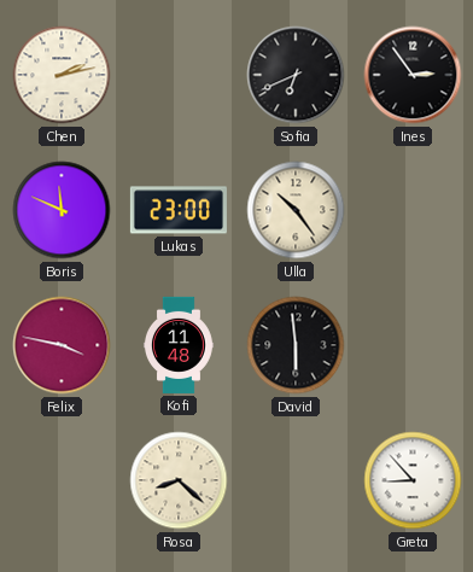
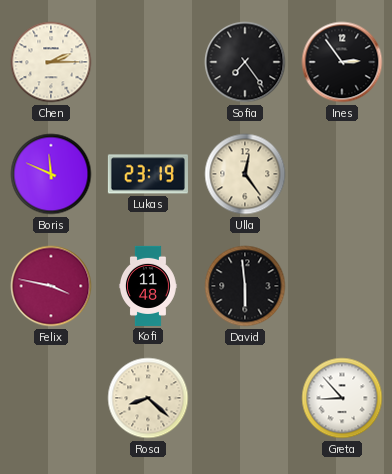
Chen: 2:13 -> 2:15 (51, 62)
Sofia: 6:41 -> 7:24 (245, 62)
Lukas: 23:00 -> 23:19 (148, 174)
Ulla: 10:24 -> 12:24 (245, 174)
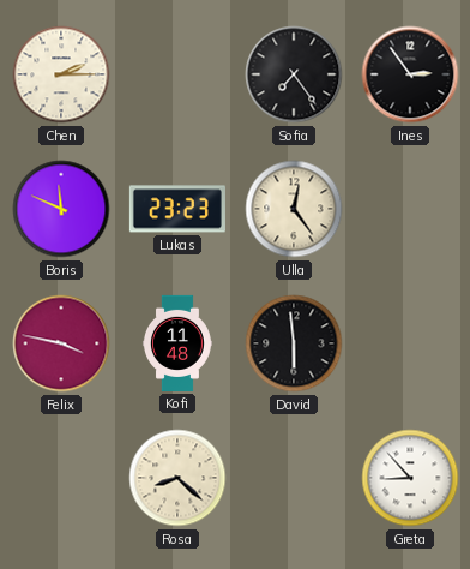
Lukas: 23:19 -> 23:23 (177, 209)
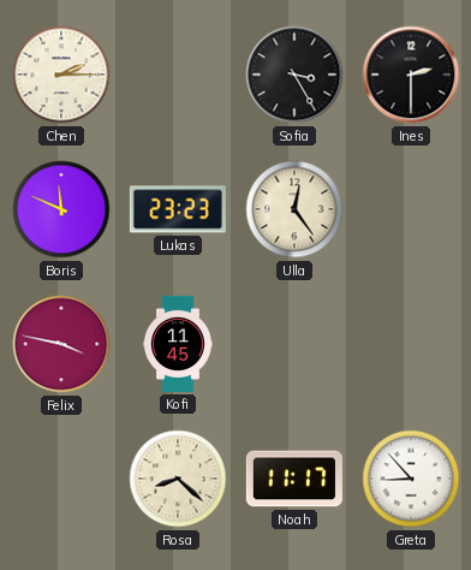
Sofia: 7:24 -> 3:25 (294, 75)
Ines: 2:54 -> 2:30 (411, 75)
Kofi: 11:48 -> 11:45 (178, 344)
David: 5:59 -> none (294, 343)
Noah: none -> 11:17 (294, 479)
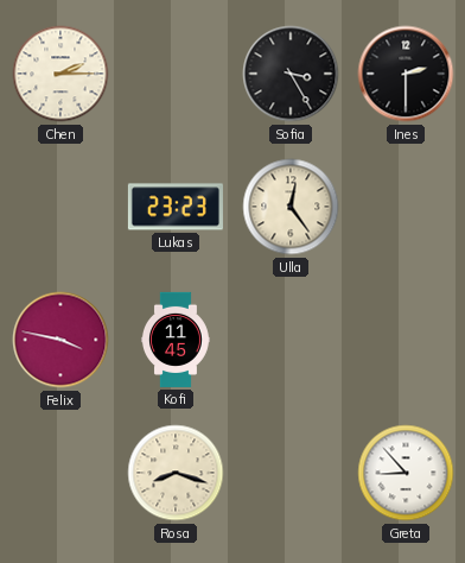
Boris: 11:49 -> none (61, 209)
Rosa: 8:22 -> 8:18 (176, 473)
Noah: 11:17 -> none (294, 479)
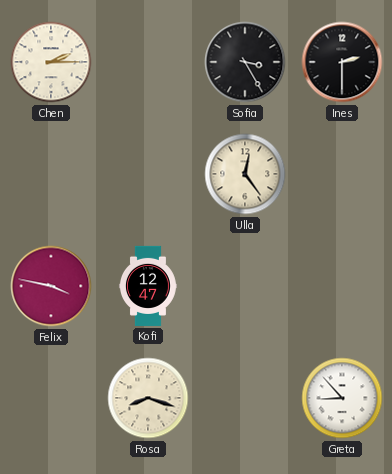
Lukas: 23:23 -> none (176, 207)
Kofi: 11:45 -> 12:47 (148, 286)
